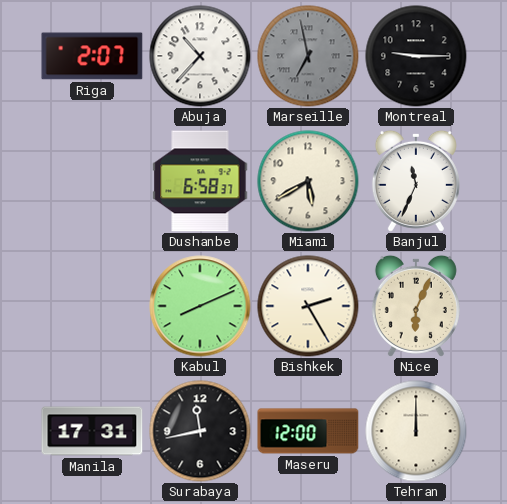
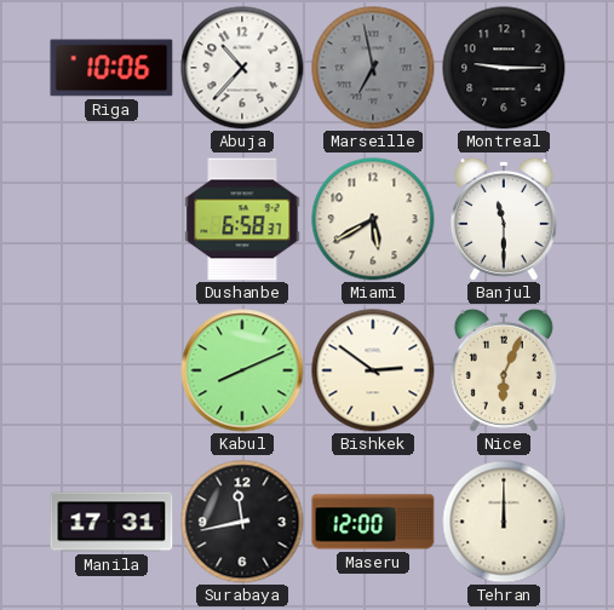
Riga: 2:07 -> 10:06 (111, 68)
Banjul: 11:34 -> 11:30 (504, 219)
Bishkek: 2:25 -> 2:51 (373, 370)
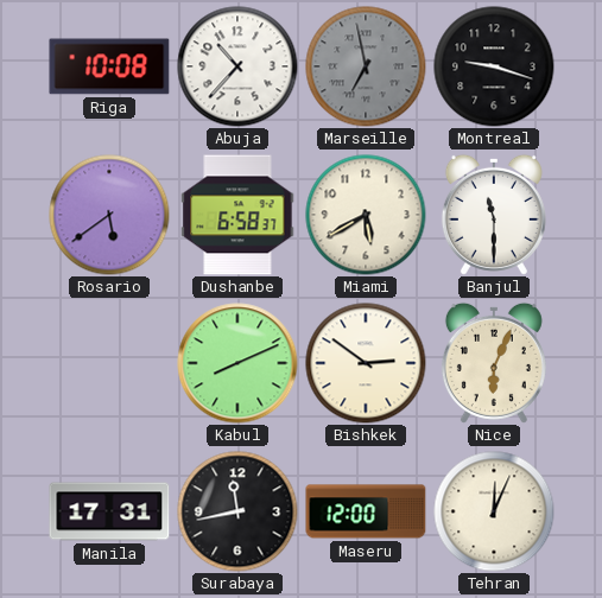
Riga: 10:06 -> 10:08 (109, 66)
Montreal: 9:15 -> 9:18 (494, 66)
Rosario: none -> 5:39 (109, 215)
Tehran: 12:00 -> 12:04 (494, 511)
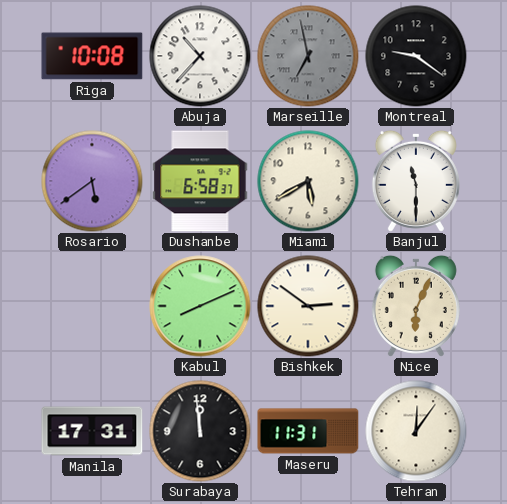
Montreal: 9:18 -> 9:21 (416, 56)
Surabaya: 11:43 -> 11:59 (200, 431)
Maseru: 12:00 -> 11:31 (308, 431)
Tehran: 12:04 -> 12:06 (416, 431)
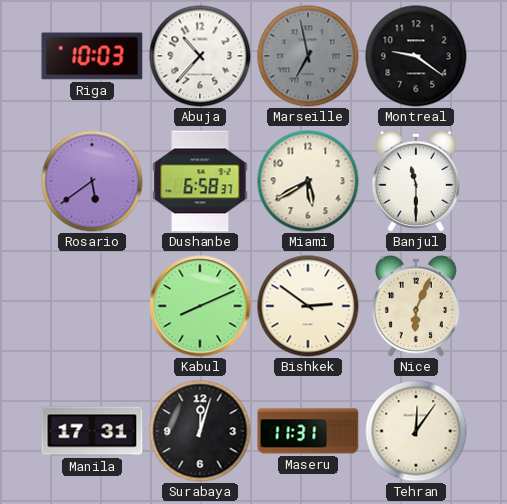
Riga: 10:08 -> 10:03 (92, 56)
Surabaya: 11:59 -> 12:03 (200, 431)
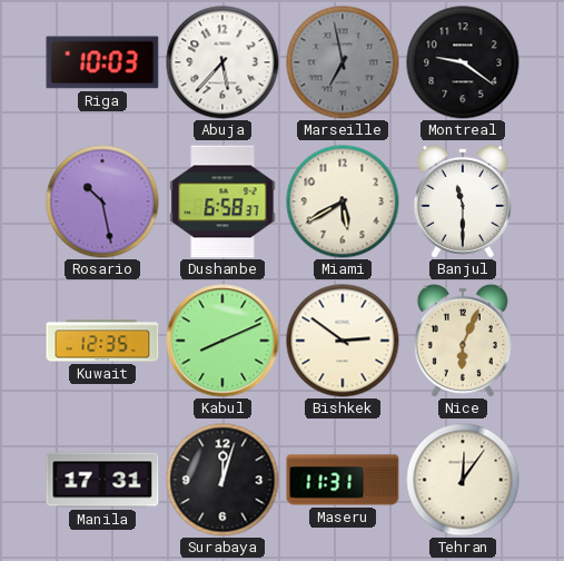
Abuja: 10:37 -> 5:37 (222, 62)
Rosario: 5:39 -> 10:28 (102, 201)
Kuwait: none -> 12:35 (102, 341)
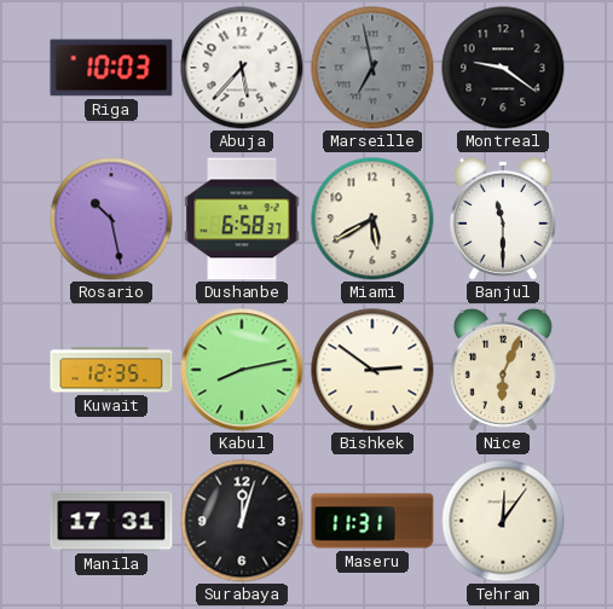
Kabul: 8:11 -> 8:13 (242, 370)
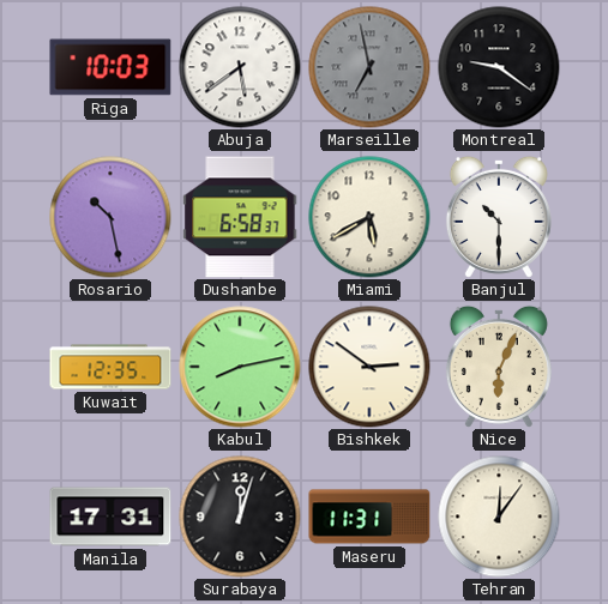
Abuja: 5:37 -> 5:39 (240, 67)
Banjul: 11:30 -> 10:30 (499, 217)
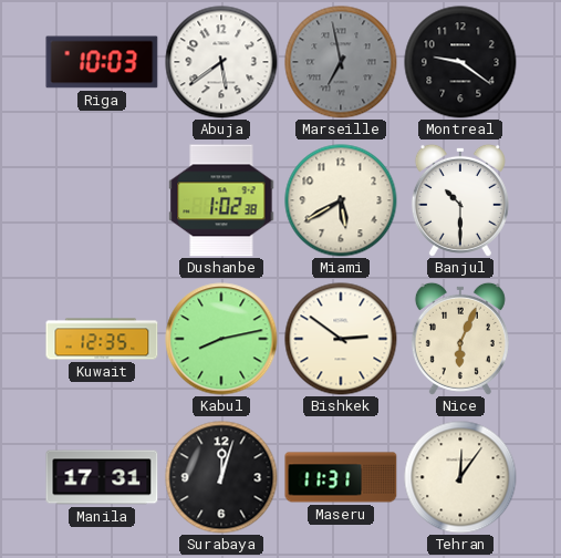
Rosario: 10:28 -> none (110, 217)
Dushanbe: 6:58 -> 1:02 (221, 200)
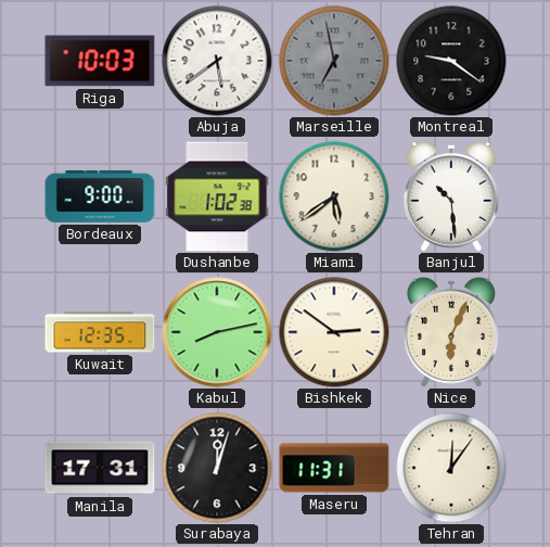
Bordeaux: none -> 9:00 (100, 196)
Miami: 5:40 -> 5:39 (334, 196)
Banjul: 10:30 -> 10:29 (451, 196)
